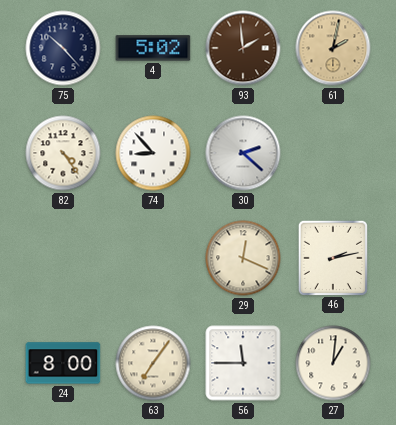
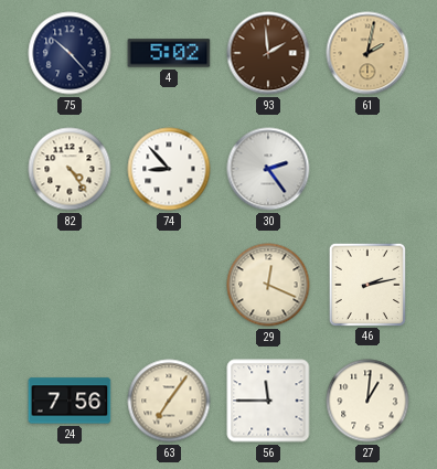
30: 2:22 -> 2:24 (268, 169)
24: 8:00 -> 7:56 (70, 401)
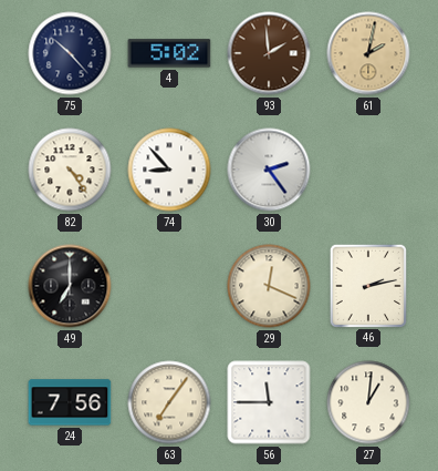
49: none -> 7:00 (70, 286)
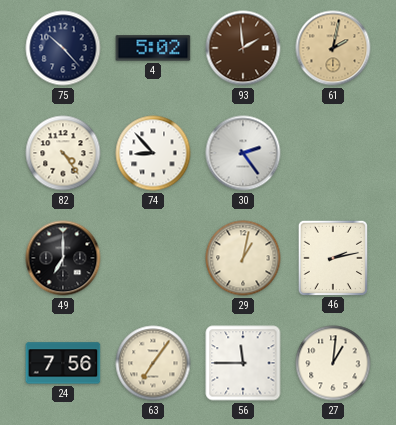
29: 12:19 -> 1:02 (243, 258)
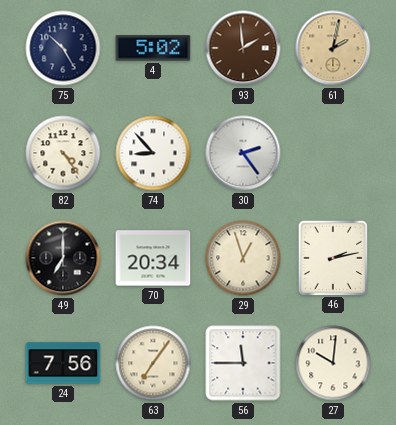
75: 10:23 -> 10:25 (63, 48)
70: none -> 20:34 (153, 258)
29: 1:02 -> 12:57 (243, 258)
27: 1:01 -> 10:01 (333, 363)
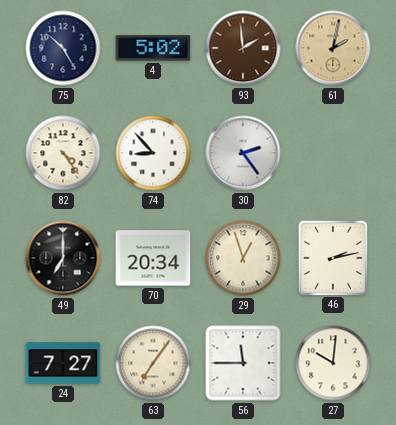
24: 7:56 -> 7:27 (63, 363)
